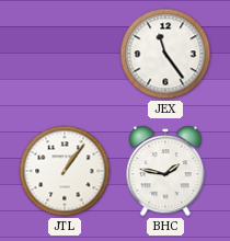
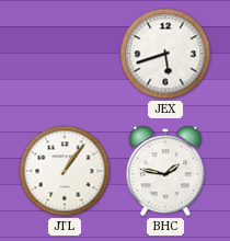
JEX: 11:24 -> 5:42 (165, 54)
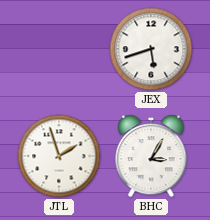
JTL: 1:06 -> 1:57 (59, 156)
BHC: 1:47 -> 3:05 (151, 156)
